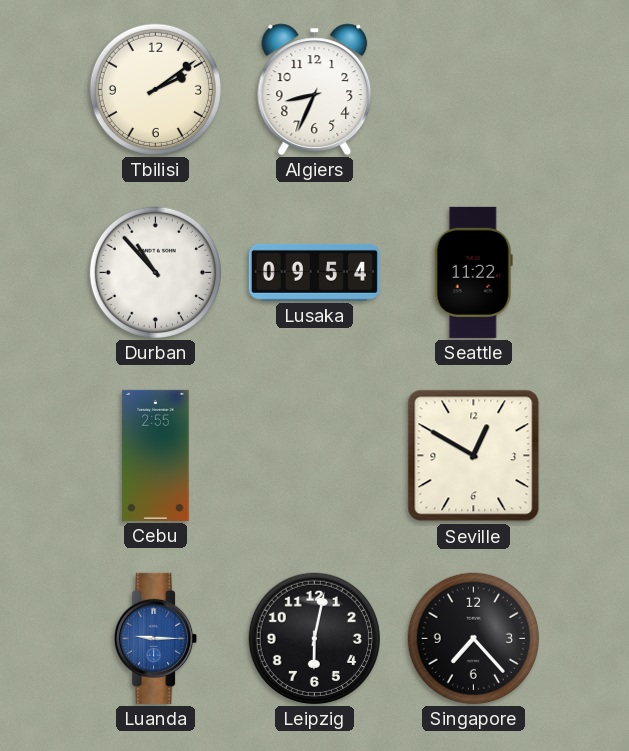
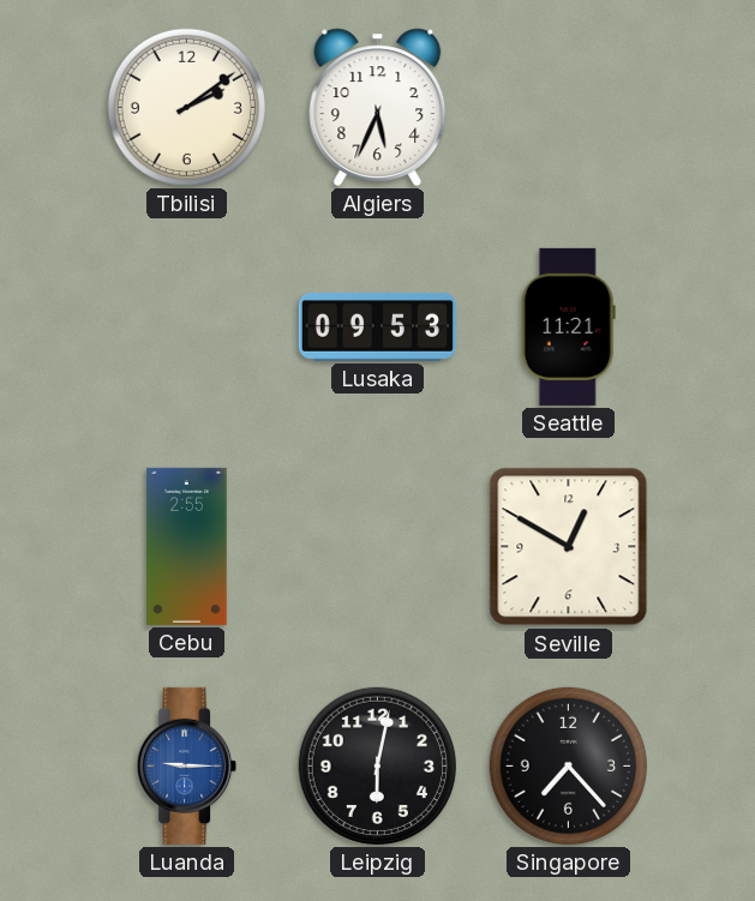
Algiers: 8:34 -> 5:34 (378, 107)
Durban: 10:53 -> none (155, 272)
Lusaka: 09:54 -> 09:53 (377, 328)
Seattle: 11:22 -> 11:21 (568, 326)
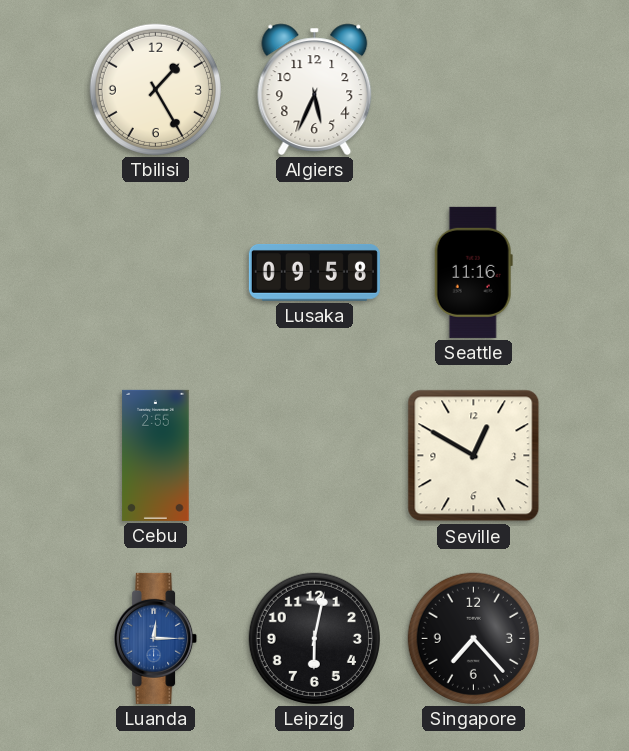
Tbilisi: 2:09 -> 1:25 (155, 89)
Lusaka: 09:53 -> 09:58 (314, 273)
Seattle: 11:21 -> 11:16 (473, 272)
Luanda: 9:15 -> 12:15 (156, 638)
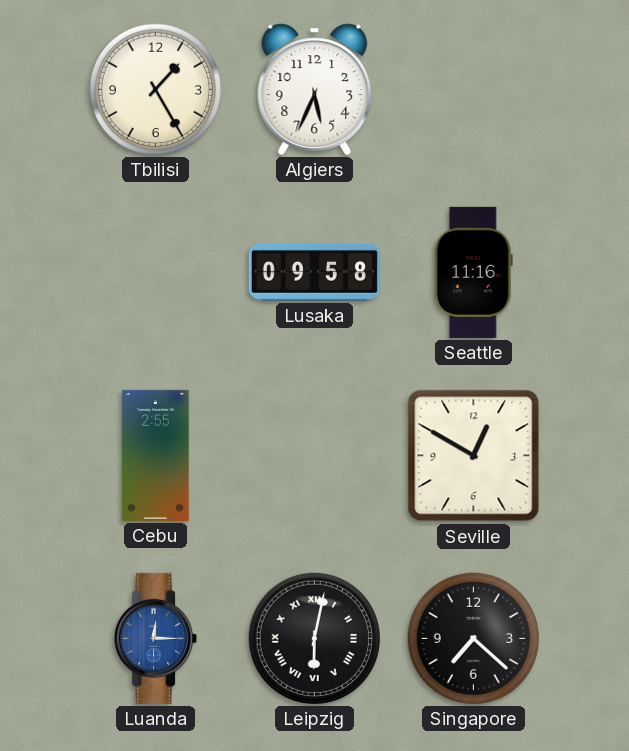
Leipzig numerals: Arabic -> Roman (314, 638)
Singapore: 7:23 -> 7:22 (473, 638)
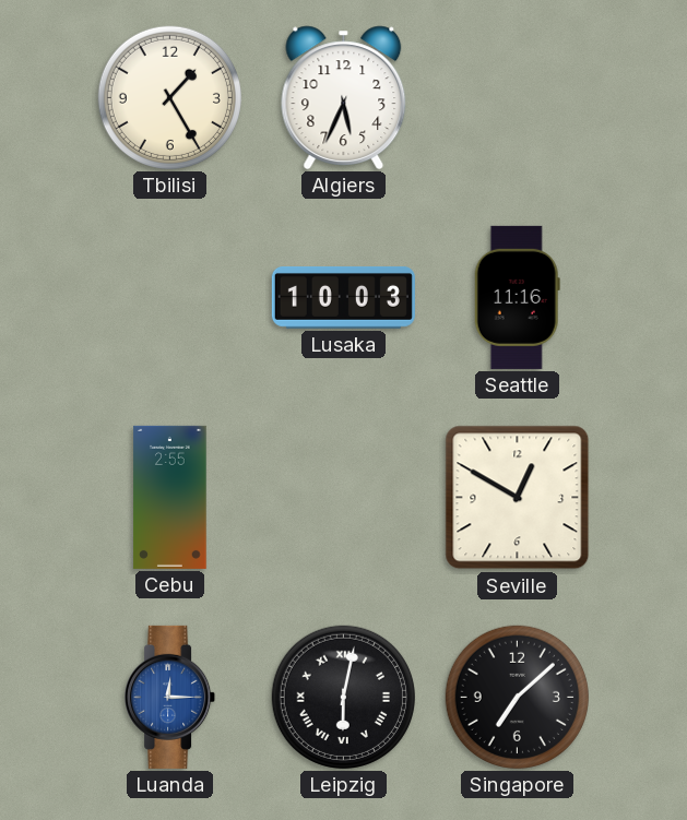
Lusaka: 09:58 -> 10:03 (343, 298)
Singapore: 7:22 -> 7:08 (517, 697)
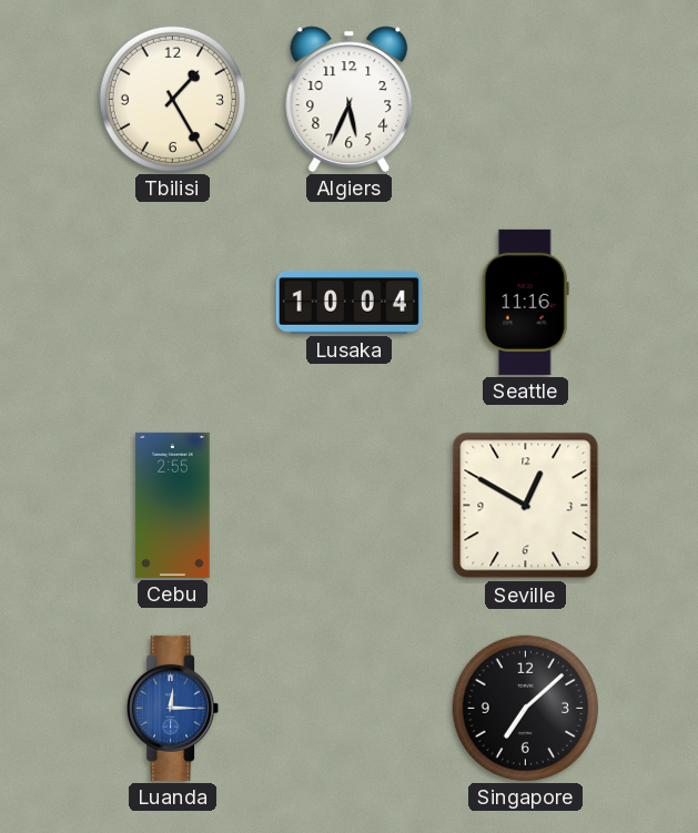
Lusaka: 10:03 -> 10:04 (348, 303)
Leipzig: 6:02 -> none (343, 697)
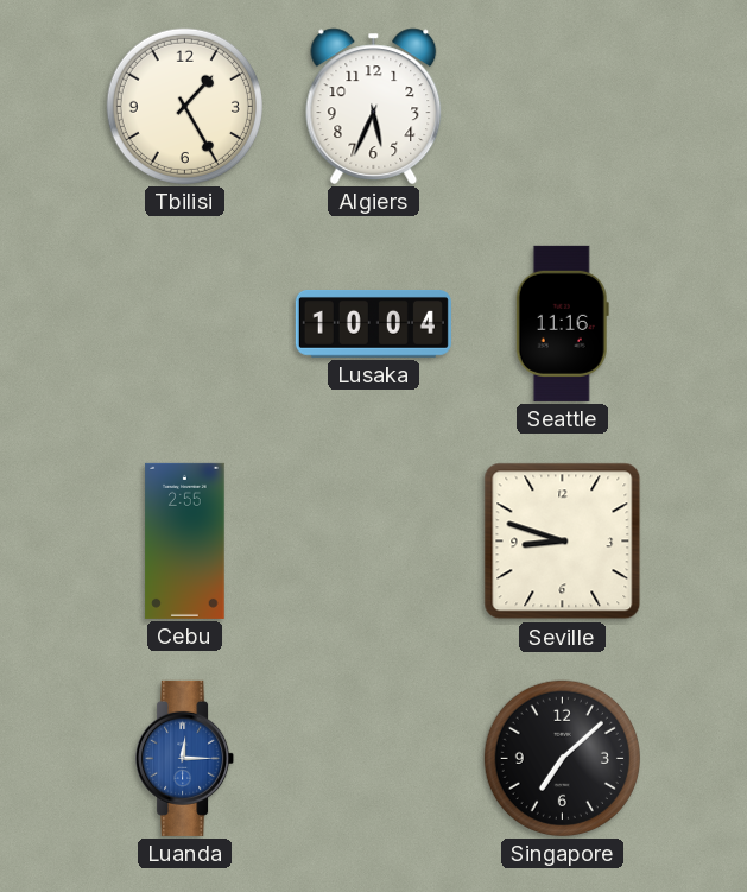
Seville: 12:50 -> 8:48 (563, 542)
